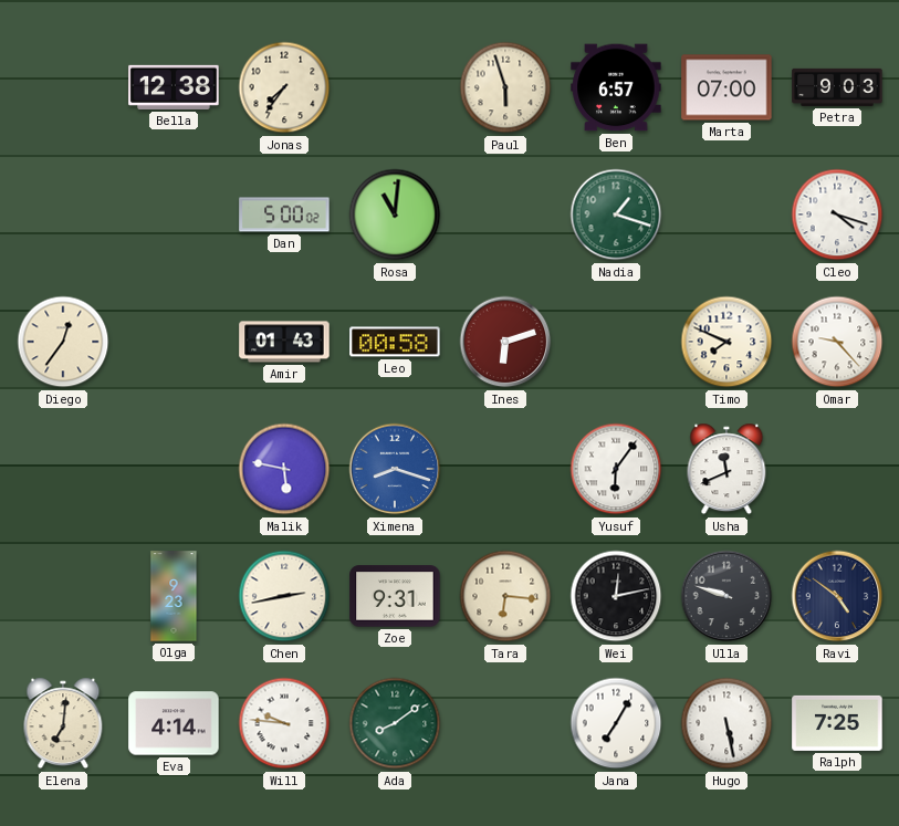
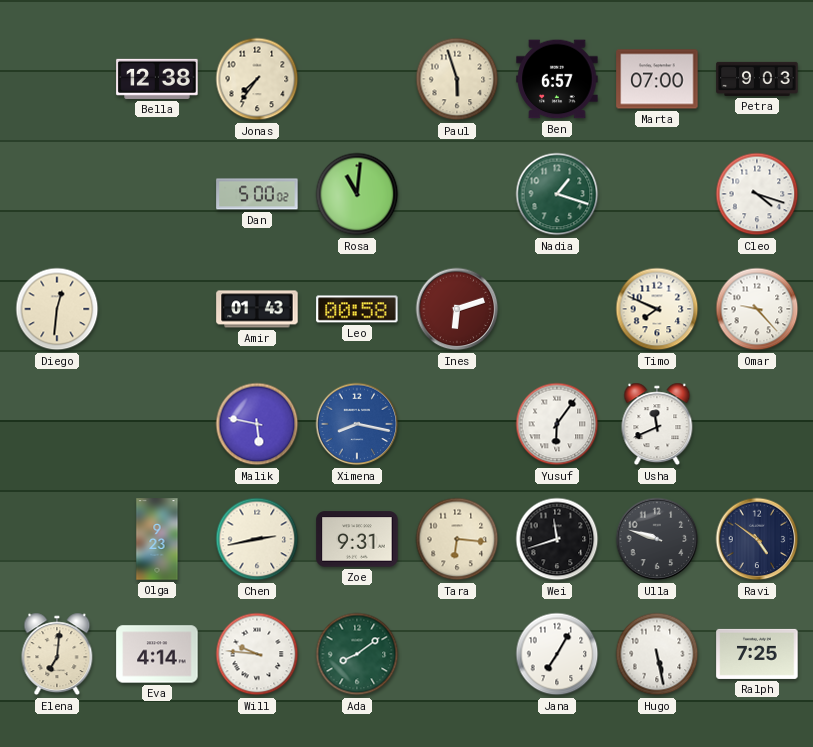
Diego: 12:36 -> 12:31 (57, 309)
Ximena: 8:18 -> 8:17 (357, 424)
Wei: 12:13 -> 11:42 (557, 539)
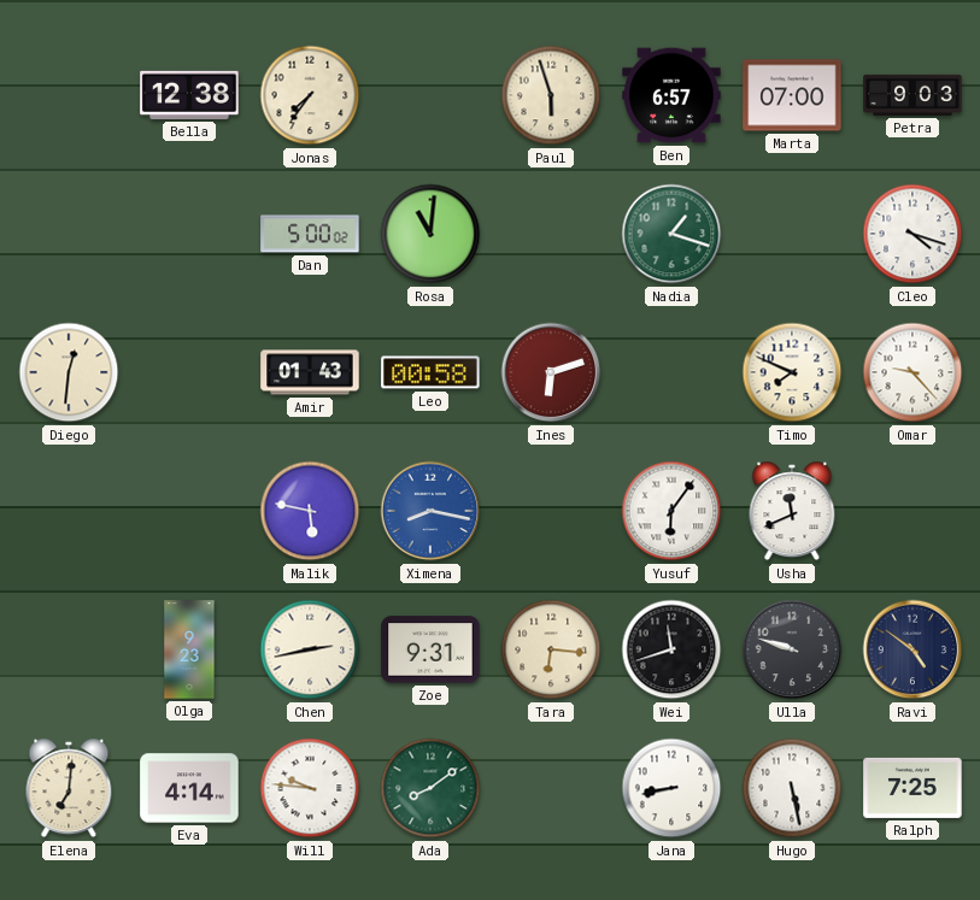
Jana: 7:05 -> 8:43 (671, 788)
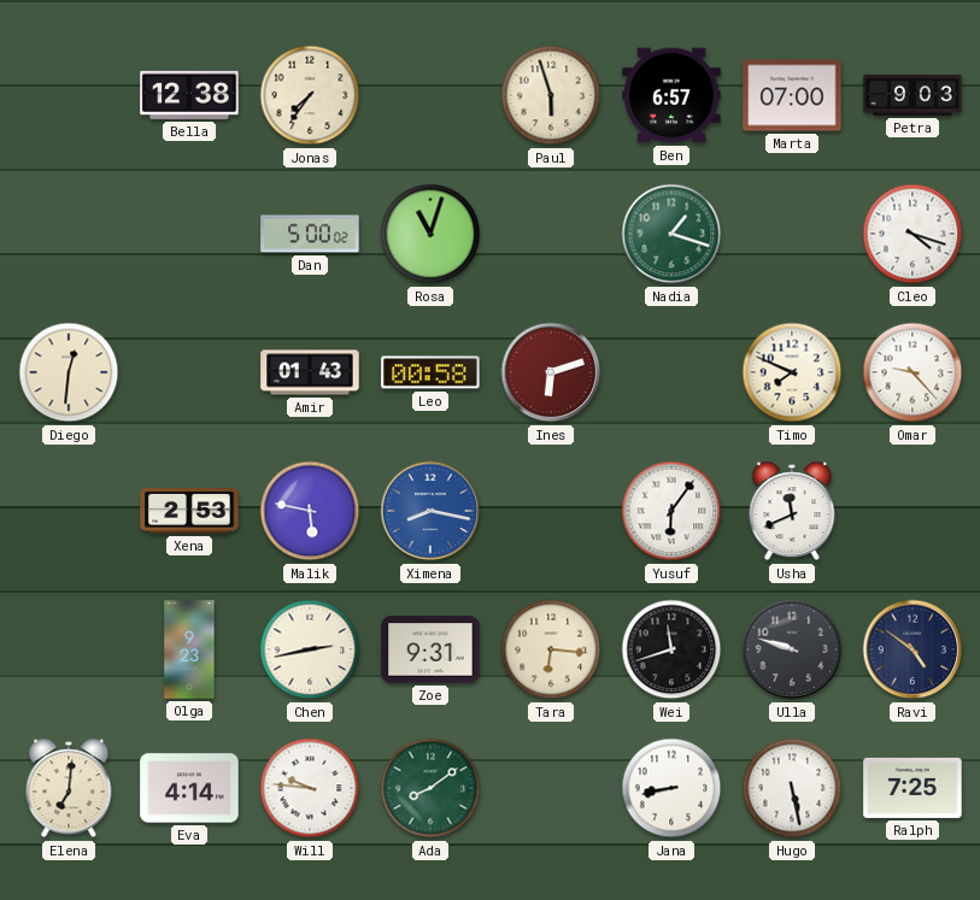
Rosa: 11:01 -> 11:03 (430, 234)
Xena: none -> 2:53 (189, 512)
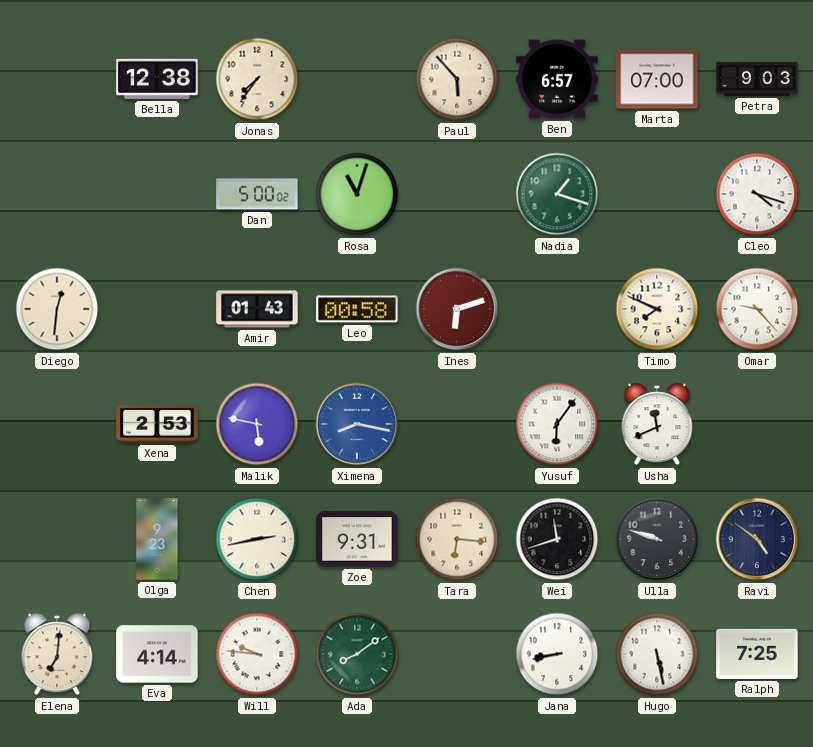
Paul: 5:57 -> 5:53 (457, 79)
